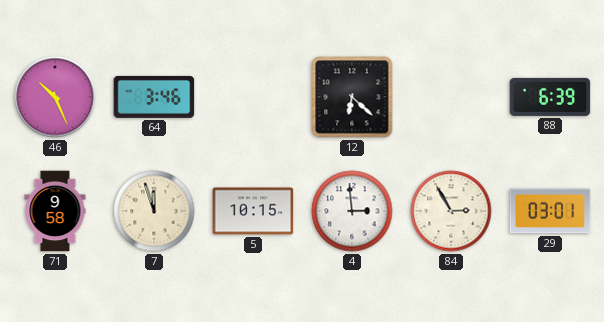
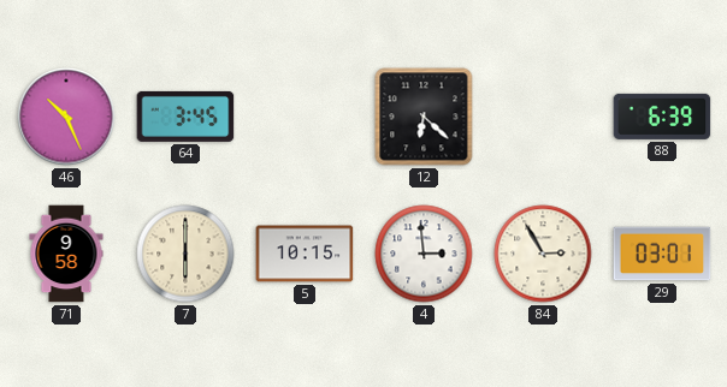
64: 3:46 -> 3:45 (185, 117)
7: 11:57 -> 6:00 (185, 254)
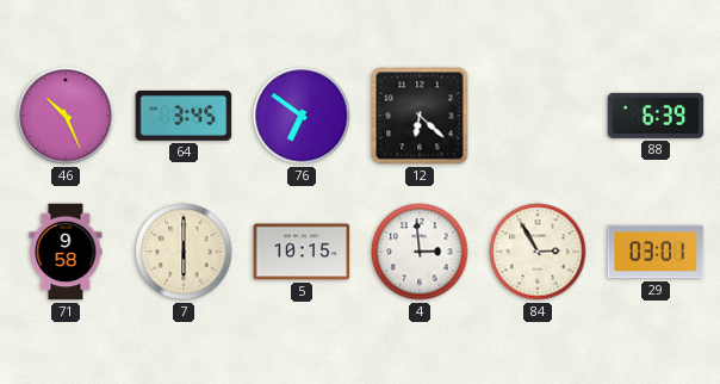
76: none -> 6:51 (302, 116)
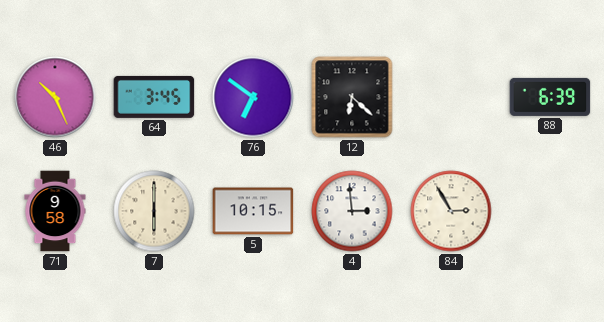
29: 03:01 -> none (656, 252)
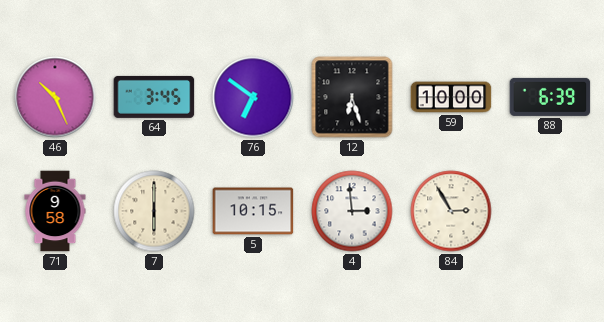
12: 6:22 -> 6:27 (352, 97)
59: none -> 10:00 (451, 97)
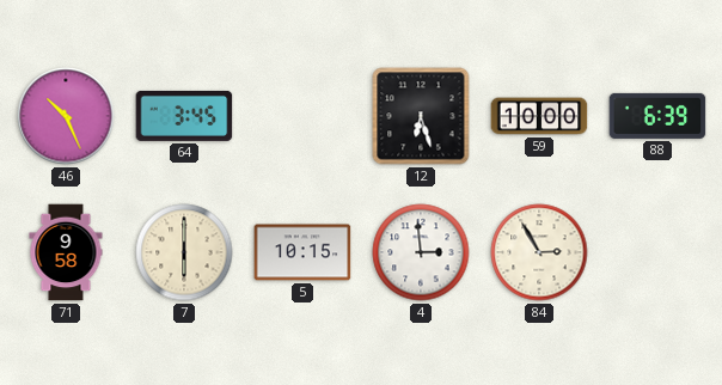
76: 6:51 -> none (253, 97)
